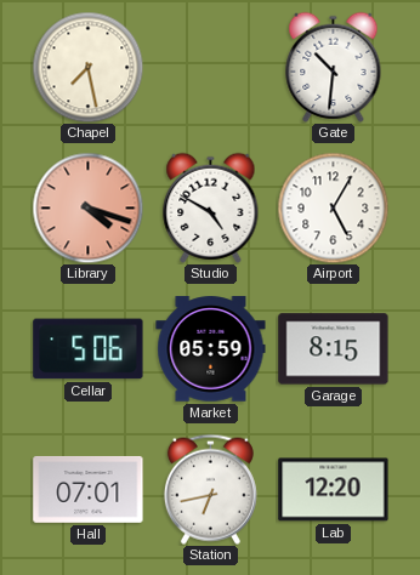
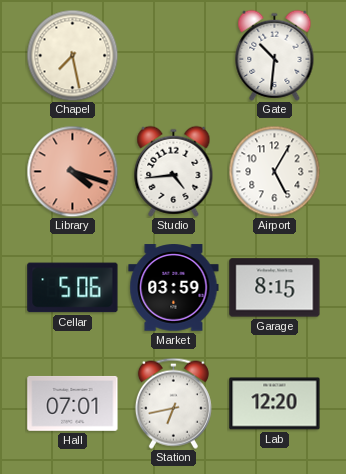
Studio: 4:50 -> 4:44 (174, 171)
Market: 05:59 -> 03:59 (174, 288)
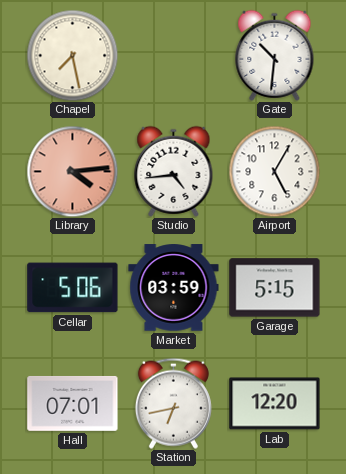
Library: 4:18 -> 4:14 (72, 171)
Garage: 8:15 -> 5:15 (275, 288)
